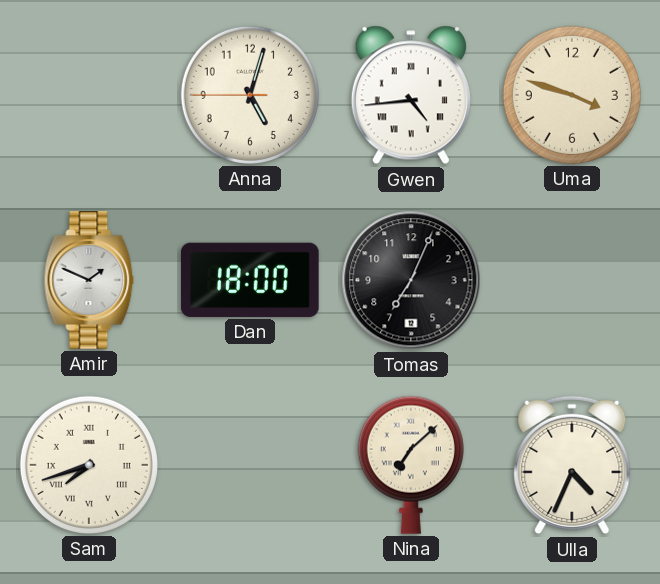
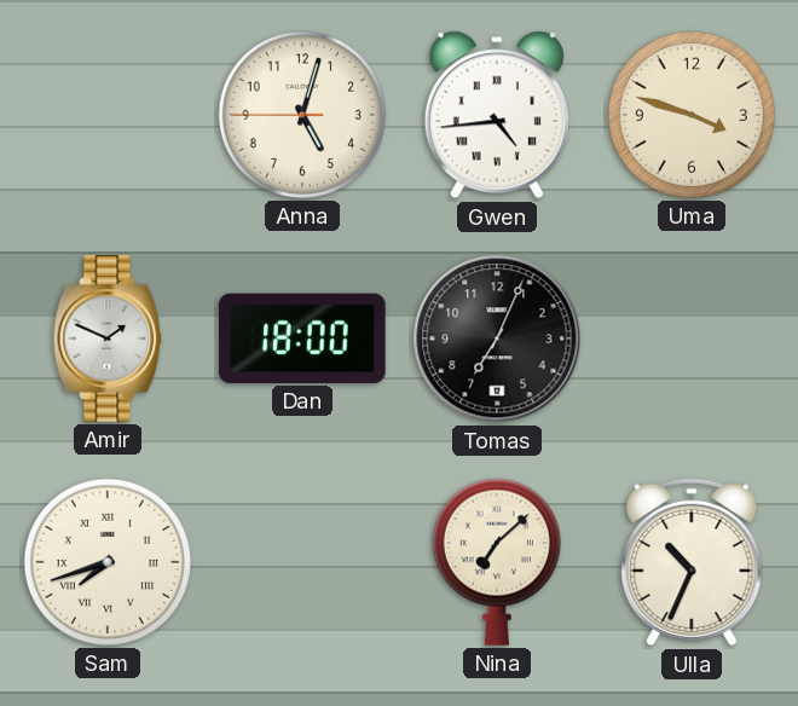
Ulla: 4:34 -> 10:34 (692, 562)
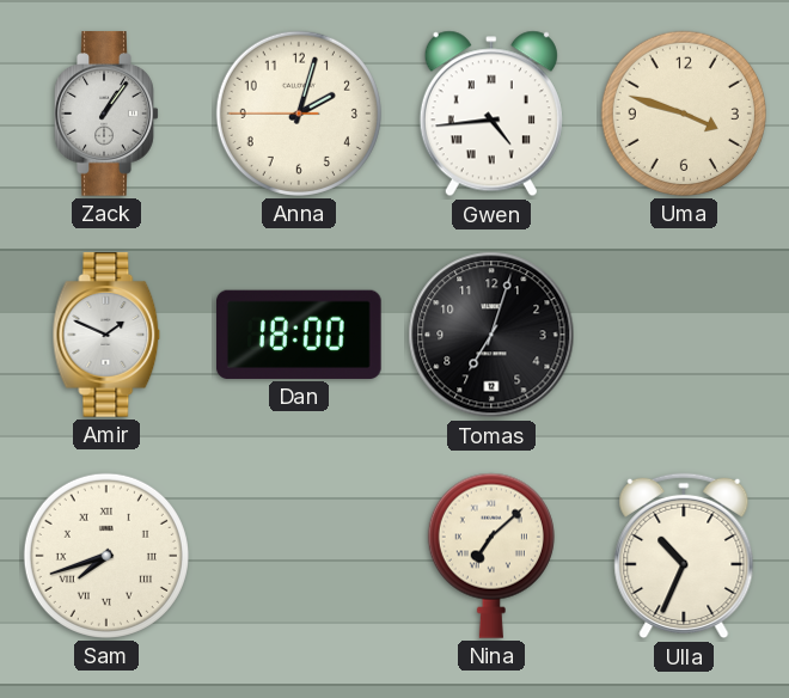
Zack: none -> 1:06 (106, 114)
Anna: 5:02 -> 2:02 (299, 114)
Tomas: 7:04 -> 7:03 (491, 335)
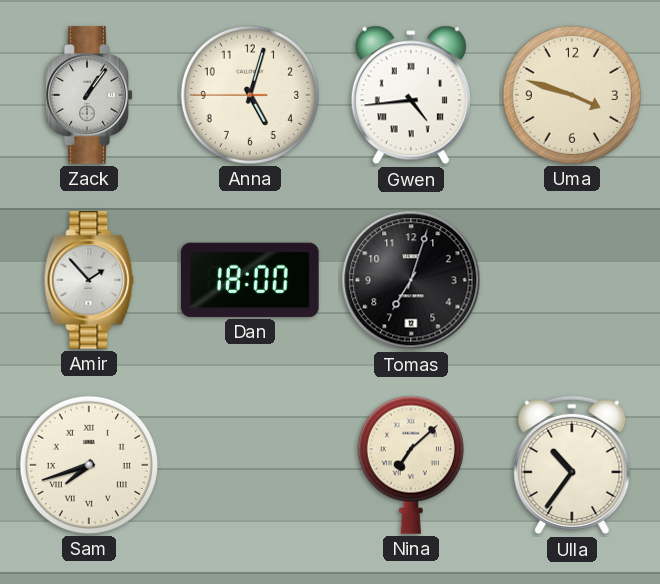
Anna: 2:02 -> 5:02 (250, 95)
Amir: 1:49 -> 1:53 (89, 280)
Ulla: 10:34 -> 10:36 (572, 465)
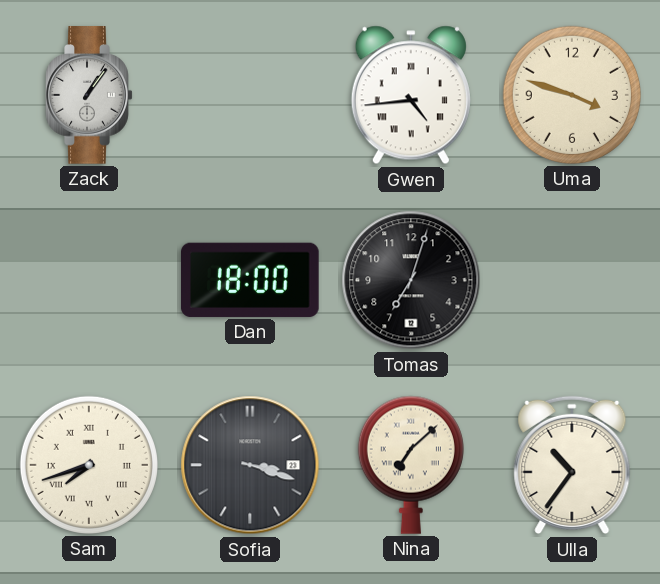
Anna: 5:02 -> none (250, 95)
Amir: 1:53 -> none (89, 280)
Sofia: none -> 3:18 (250, 465)
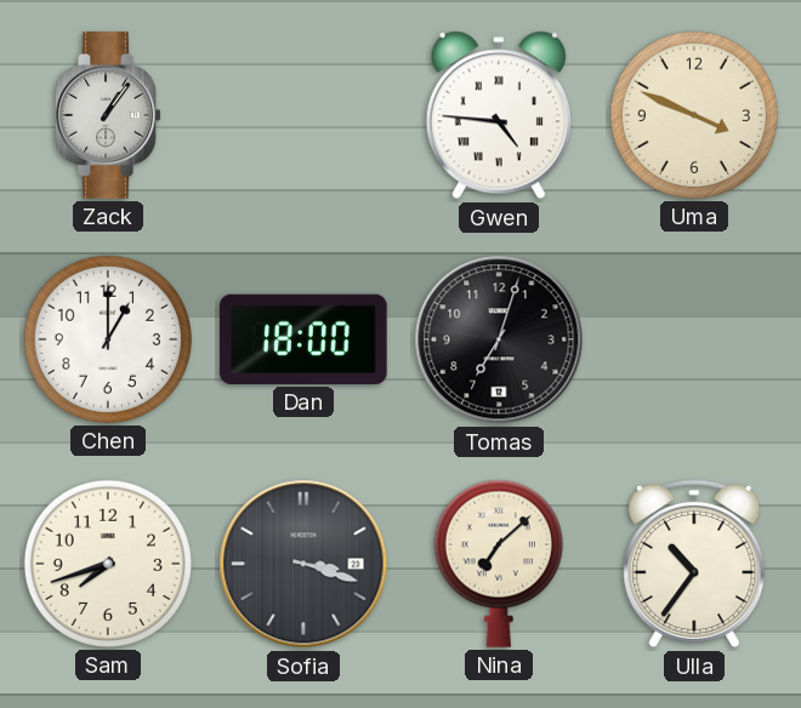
Gwen: 4:44 -> 4:46 (499, 115)
Uma: 3:48 -> 3:49 (694, 115)
Chen: none -> 1:00 (108, 339)
Sam numerals: Roman -> Arabic (108, 564)
